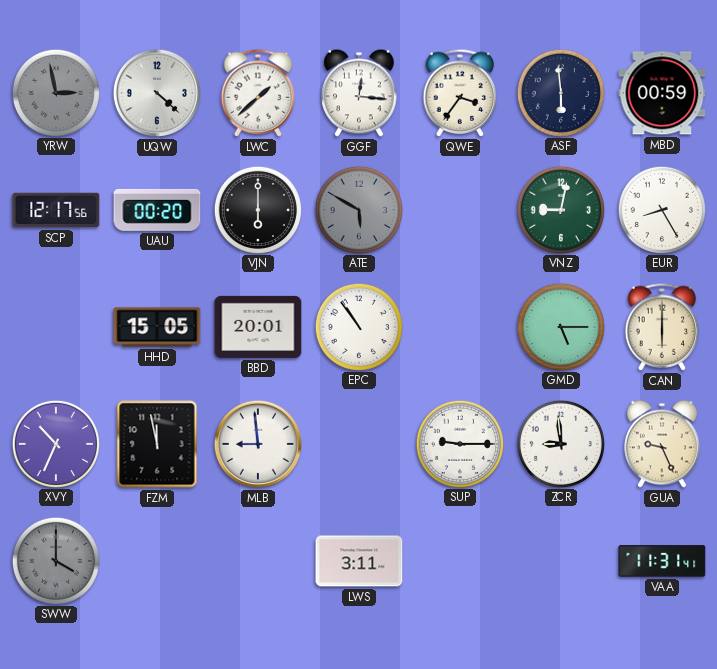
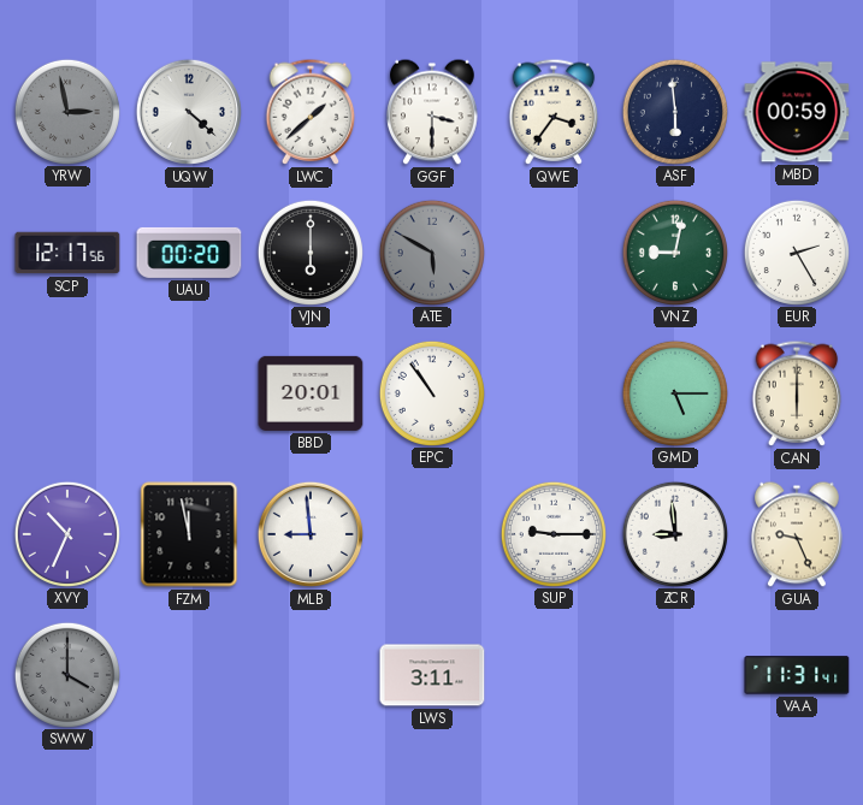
GGF: 12:16 -> 3:30 (432, 112)
EUR: 8:25 -> 2:25 (796, 251)
HHD: 15:05 -> none (157, 327)
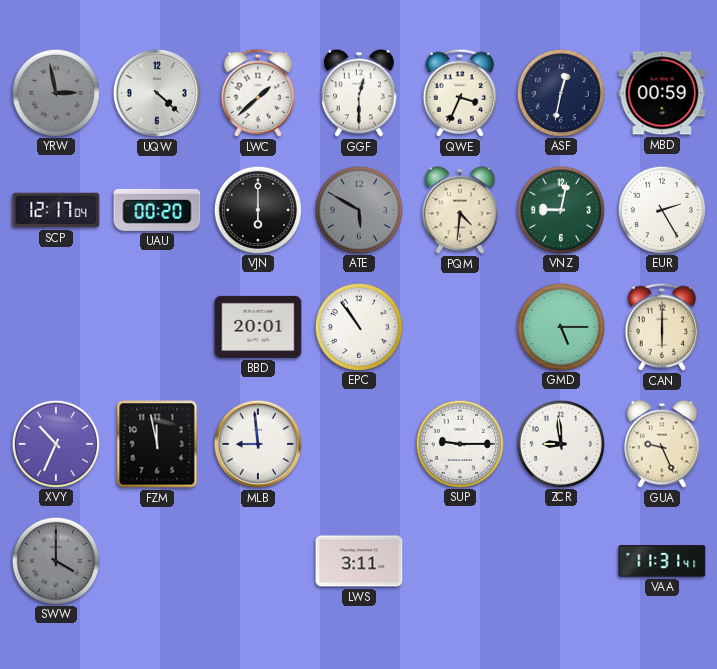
GGF: 3:30 -> 12:30 (359, 93)
QWE: 3:36 -> 3:34 (460, 93)
ASF: 5:59 -> 12:32 (560, 92)
SCP: 12:17:56 -> 12:17:04 (56, 210)
PQM: none -> 4:31 (460, 210)
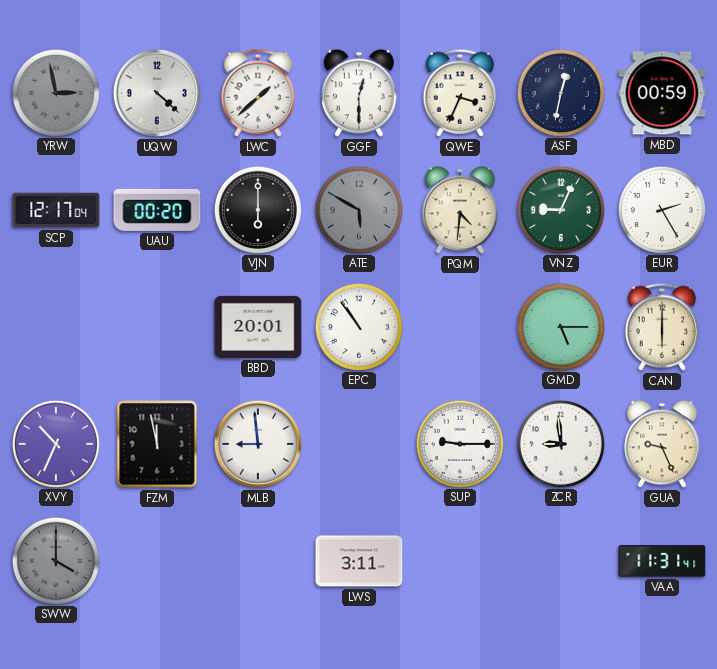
VNZ: 9:02 -> 9:04 (560, 209)
